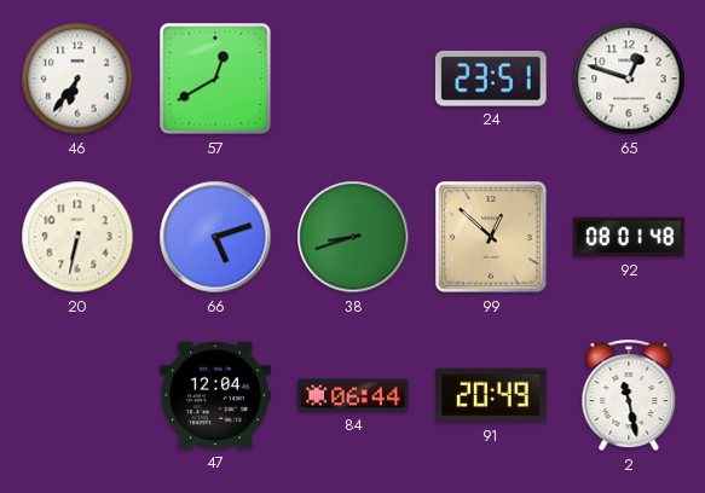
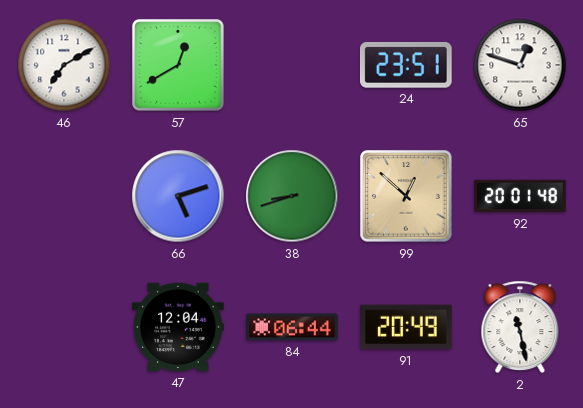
46: 6:36 -> 7:10 (64, 65)
20: 6:32 -> none (77, 237)
92: 08:01 -> 20:01 (520, 196)
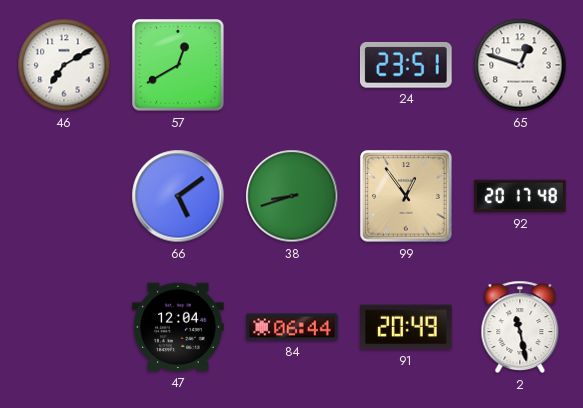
66: 5:12 -> 5:09 (178, 196)
99: 12:52 -> 12:54 (406, 196)
92: 20:01 -> 20:17 (520, 196)
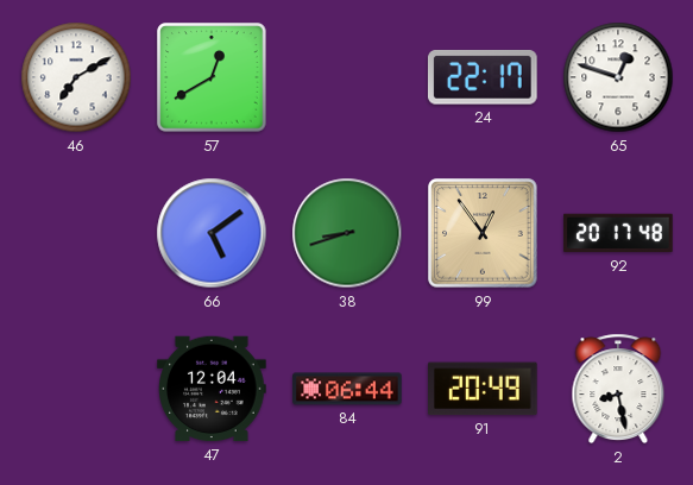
24: 23:51 -> 22:17 (483, 78)
2: 11:28 -> 8:28 (618, 389)
